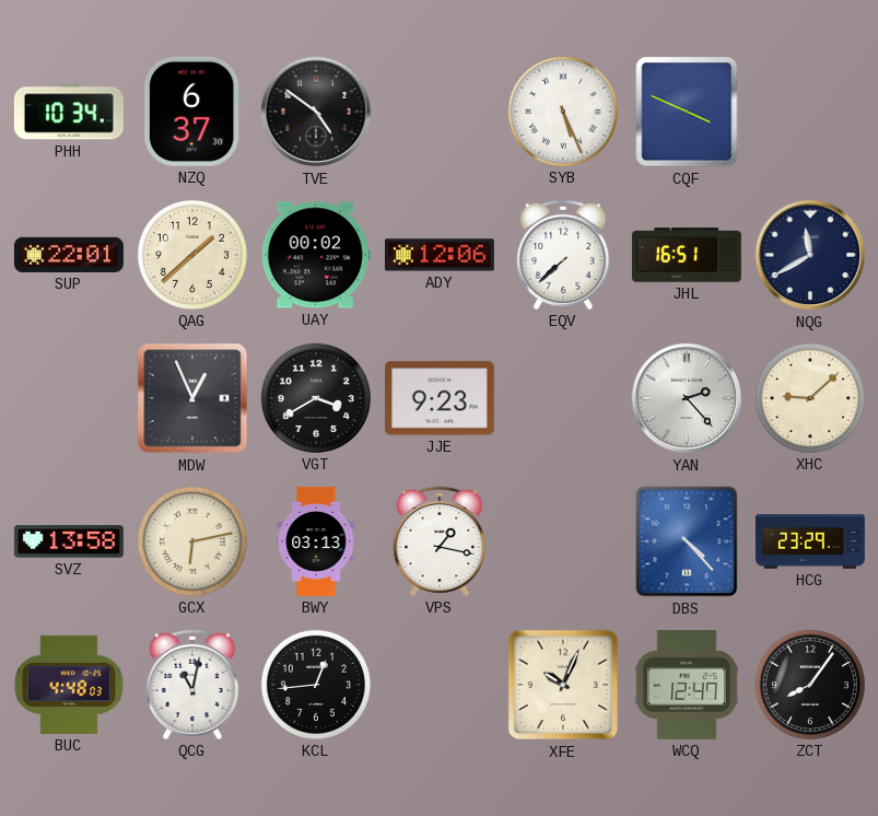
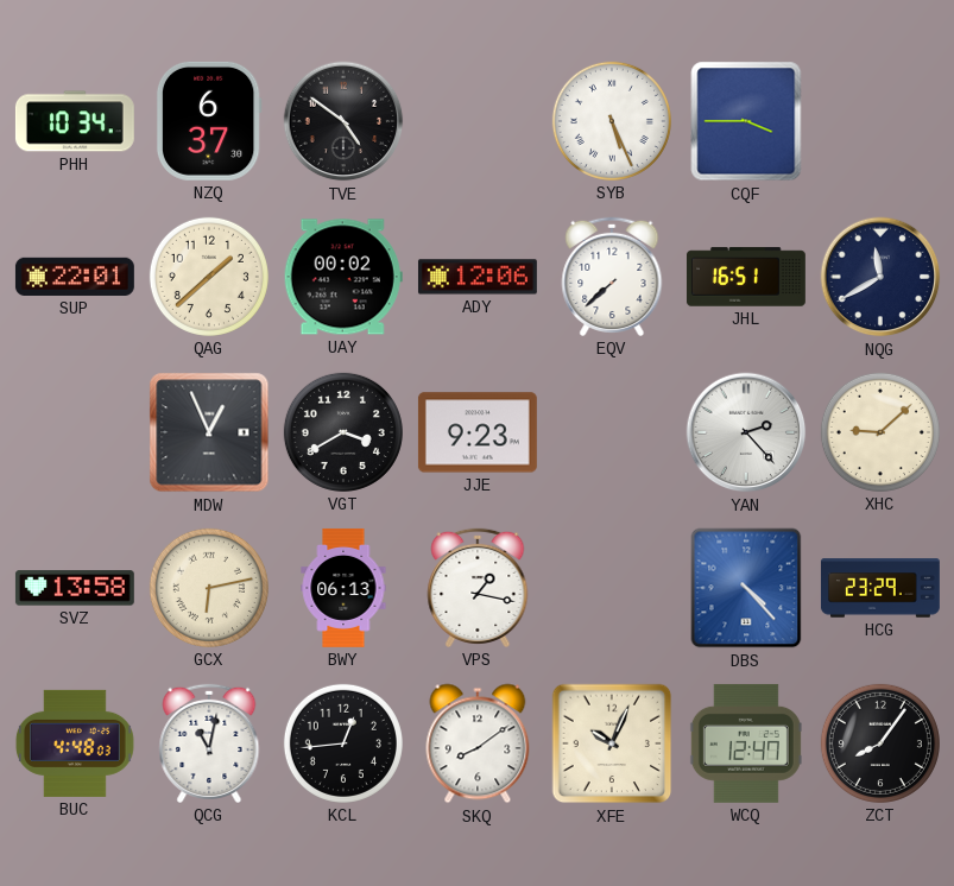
CQF: 3:49 -> 3:45 (746, 121)
BWY: 03:13 -> 06:13 (343, 588)
SKQ: none -> 8:09 (478, 743)
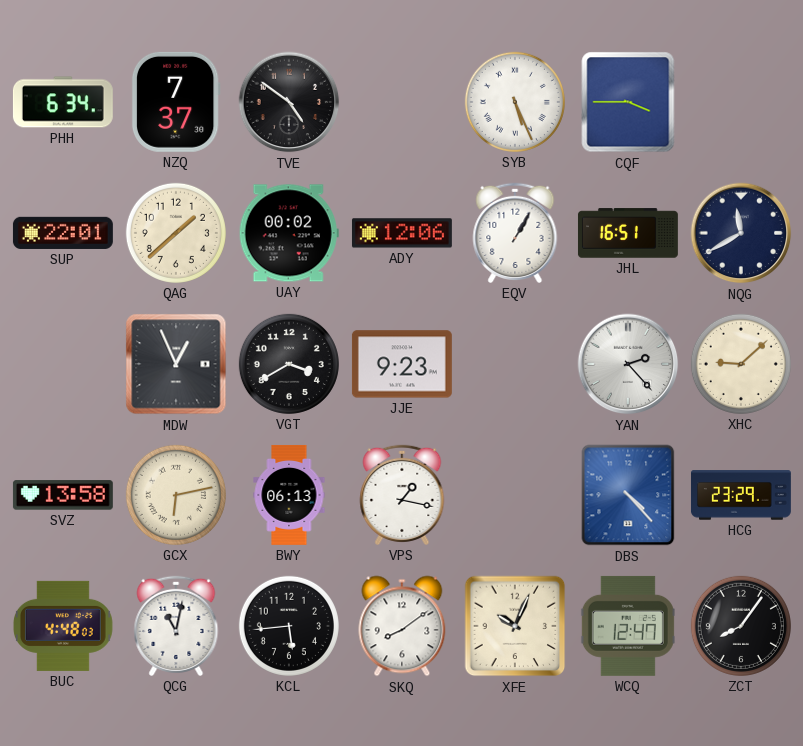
PHH: 10:34 -> 6:34 (63, 102)
NZQ: 6:37 -> 7:37 (176, 102)
EQV: 7:38 -> 1:05 (515, 233)
KCL: 12:44 -> 5:44 (289, 626)
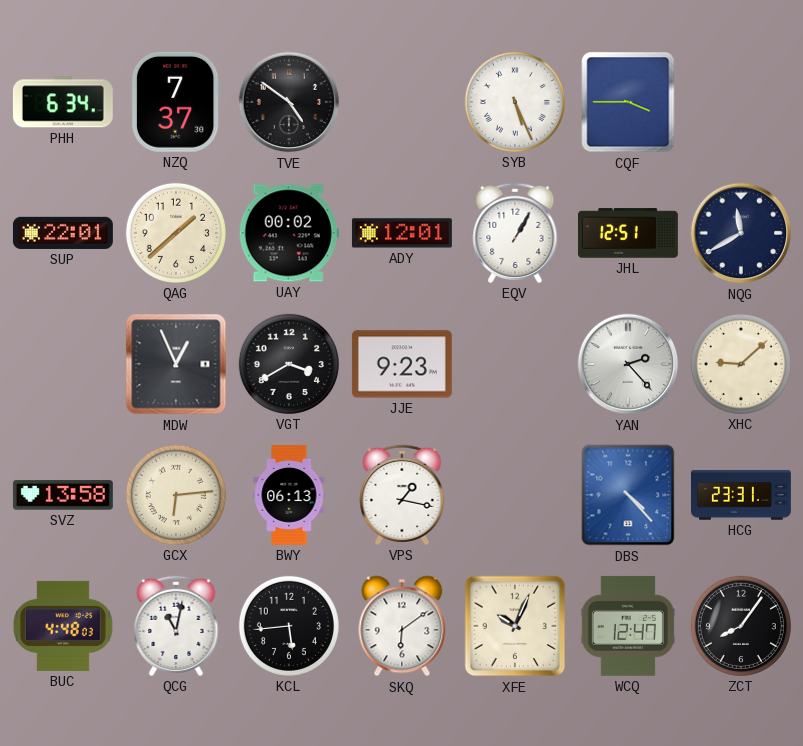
ADY: 12:06 -> 12:01 (402, 233)
JHL: 16:51 -> 12:51 (628, 233)
GCX: 6:13 -> 6:14 (176, 495)
HCG: 23:29 -> 23:31 (741, 495)
SKQ: 8:09 -> 6:09 (402, 626)
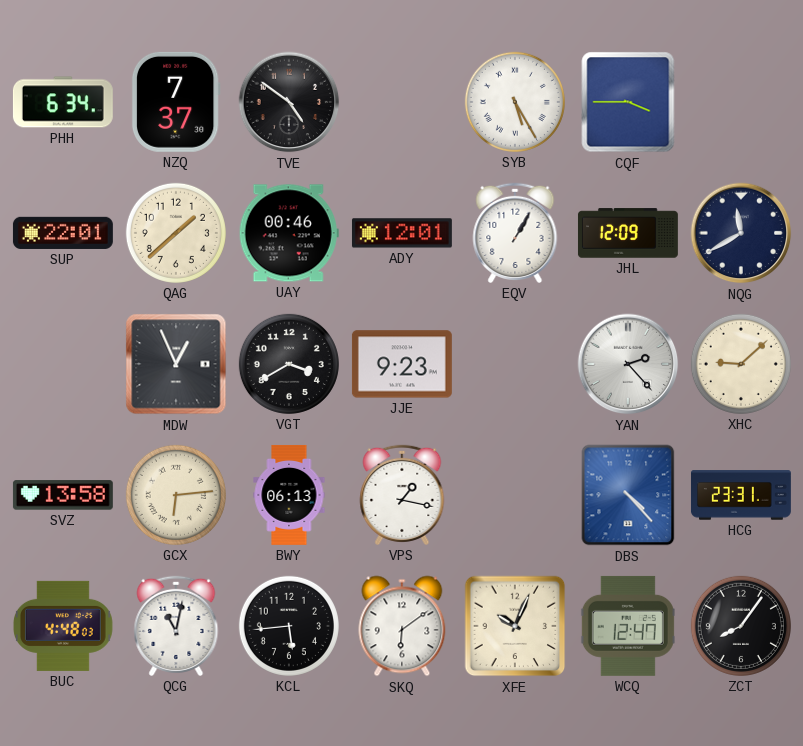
SYB: 5:26 -> 5:25 (515, 102)
UAY: 00:02 -> 00:46 (289, 233)
JHL: 12:51 -> 12:09 (628, 233)
